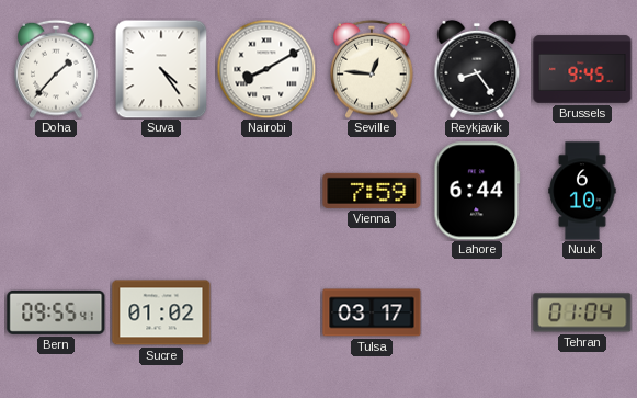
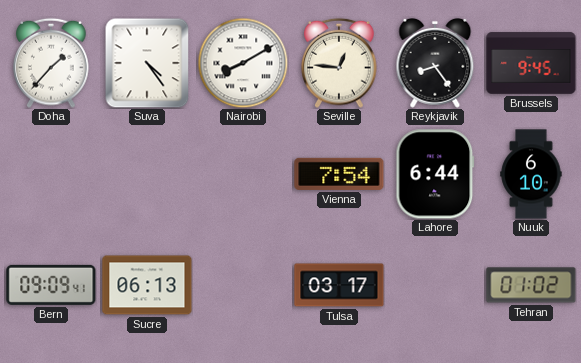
Vienna: 7:59 -> 7:54 (339, 174)
Bern: 09:55 -> 09:09 (51, 285)
Sucre: 01:02 -> 06:13 (147, 285)
Tehran: 01:04 -> 01:02 (531, 285)
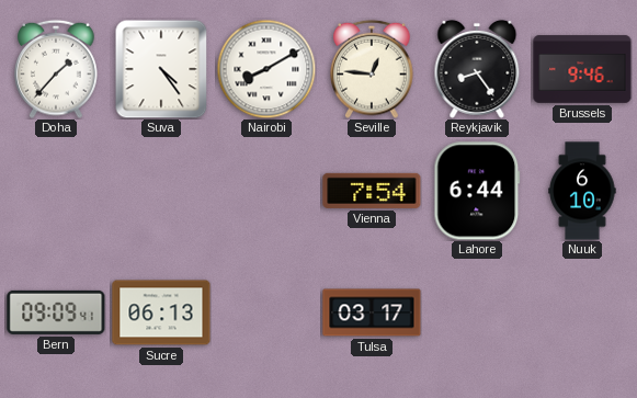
Brussels: 9:45 -> 9:46 (582, 69)
Tehran: 01:02 -> none (531, 285)
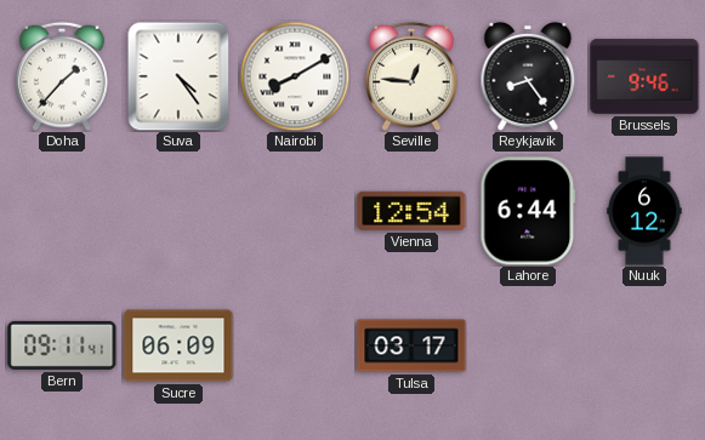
Vienna: 7:54 -> 12:54 (411, 211)
Nuuk: 6:10 -> 6:12 (644, 211)
Bern: 09:09 -> 09:11 (62, 345)
Sucre: 06:13 -> 06:09 (178, 345)
